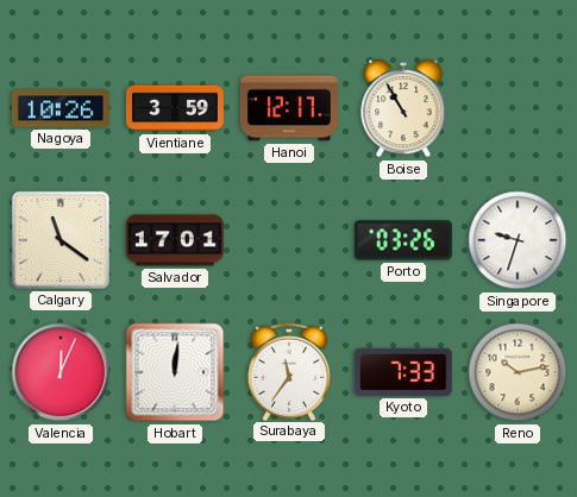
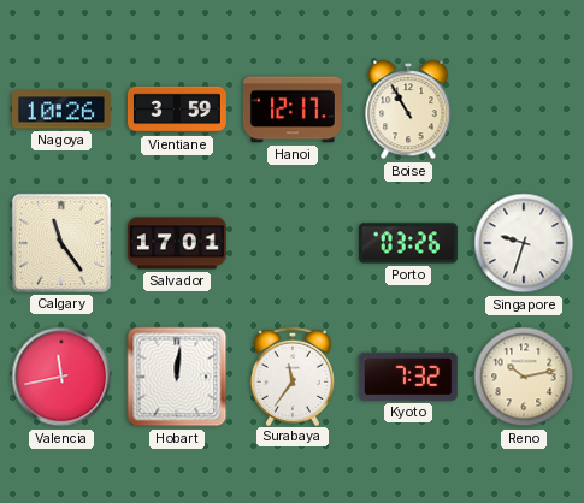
Calgary: 11:21 -> 11:24 (61, 243)
Valencia: 12:04 -> 11:43 (61, 377)
Kyoto: 7:33 -> 7:32 (408, 377)
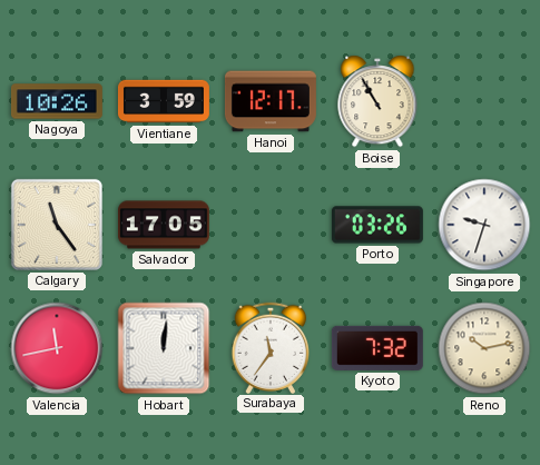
Salvador: 17:01 -> 17:05 (164, 225)
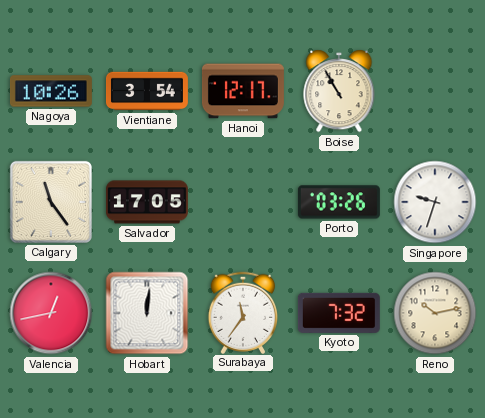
Vientiane: 3:59 -> 3:54 (147, 91)
Valencia: 11:43 -> 12:43 (51, 313)
